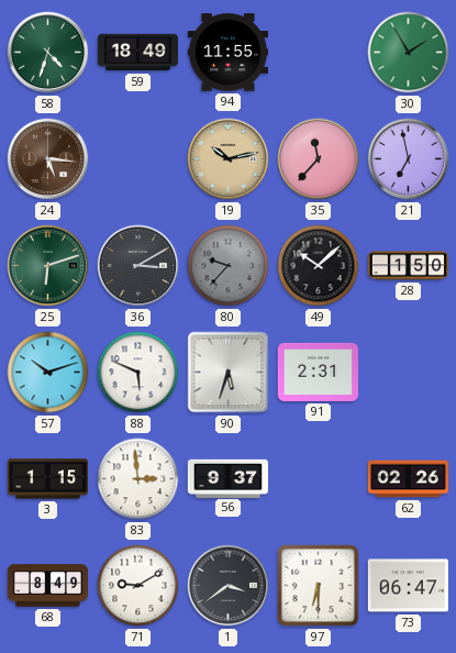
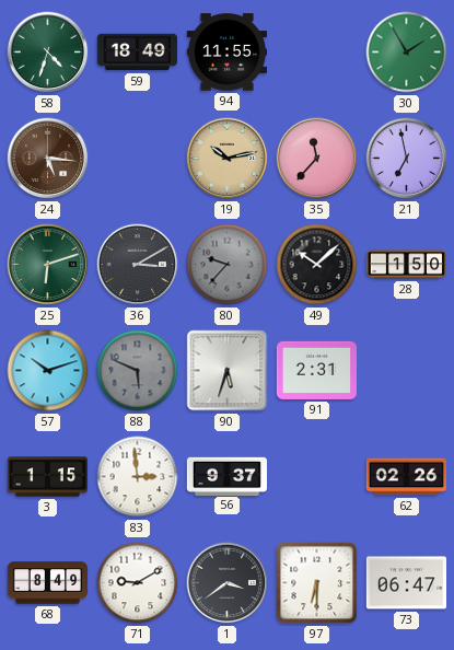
88 dial: white -> grey (138, 371)
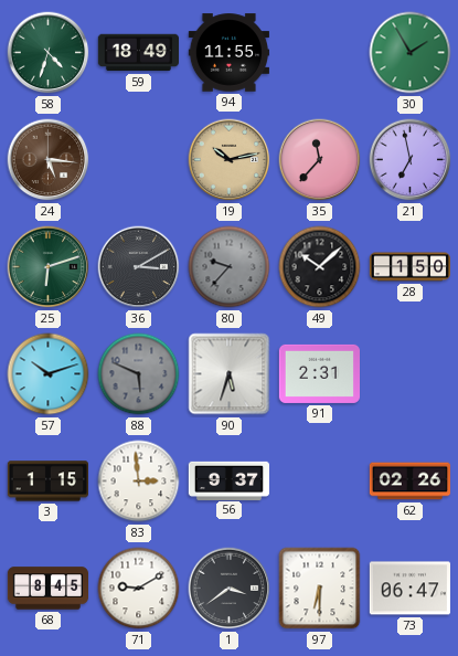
68: 8:49 -> 8:45 (49, 589)
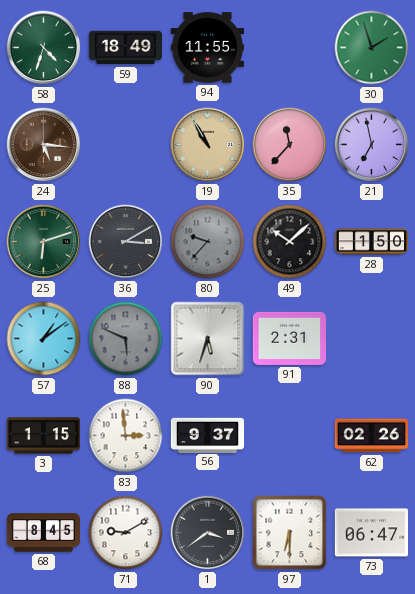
30: 1:55 -> 1:57 (372, 48)
19: 10:13 -> 10:55 (208, 145)
57: 10:12 -> 1:09 (44, 339)
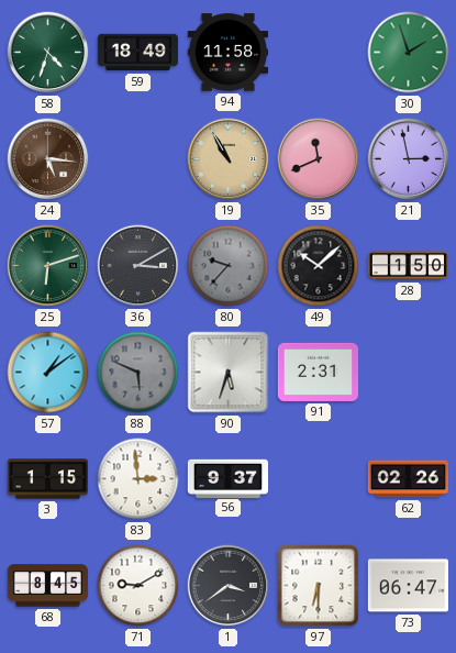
94: 11:55 -> 11:58 (227, 53)
35: 11:37 -> 11:41 (319, 159)
21: 6:58 -> 2:58 (409, 159)
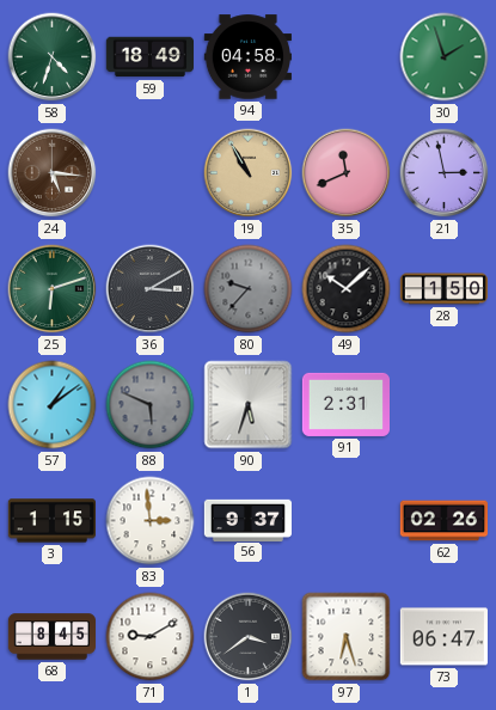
94: 11:58 -> 04:58 (247, 57)
97: 6:30 -> 6:27 (347, 637)
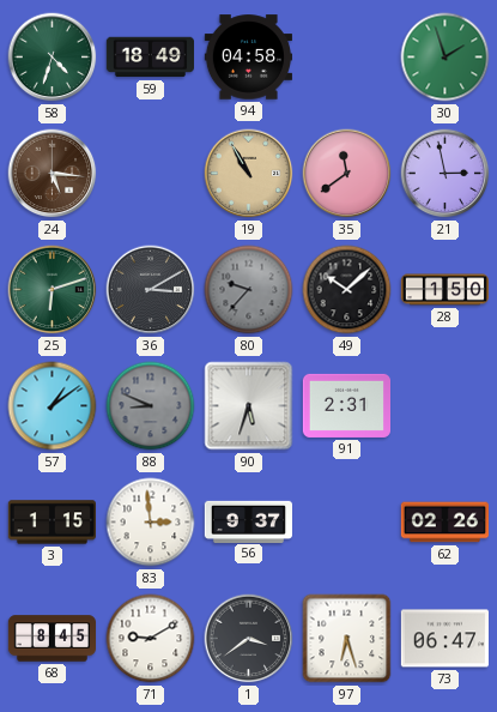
35: 11:41 -> 11:39 (347, 174)
88: 5:49 -> 8:49 (151, 406)
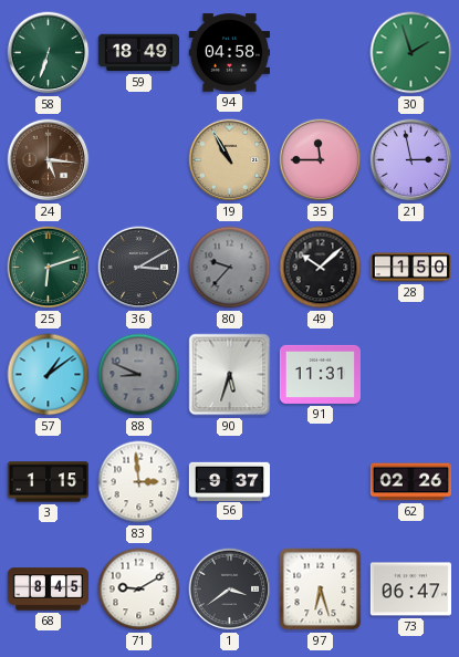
58: 4:33 -> 6:33 (49, 53)
35: 11:39 -> 11:45 (321, 160)
91: 2:31 -> 11:31 (320, 374)
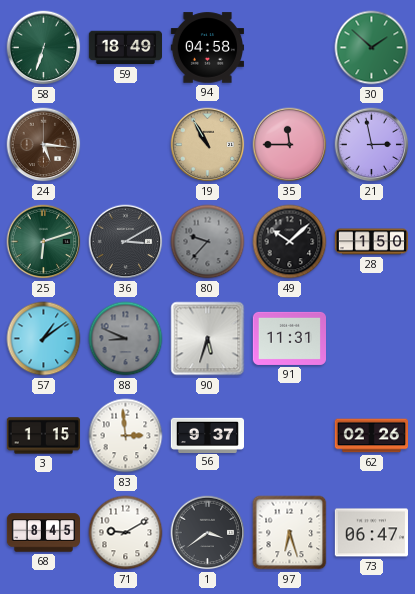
30: 1:57 -> 1:52 (372, 48)
